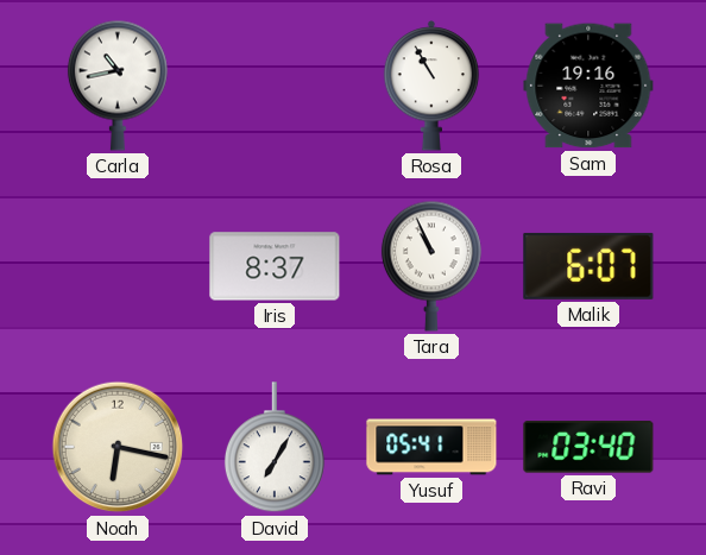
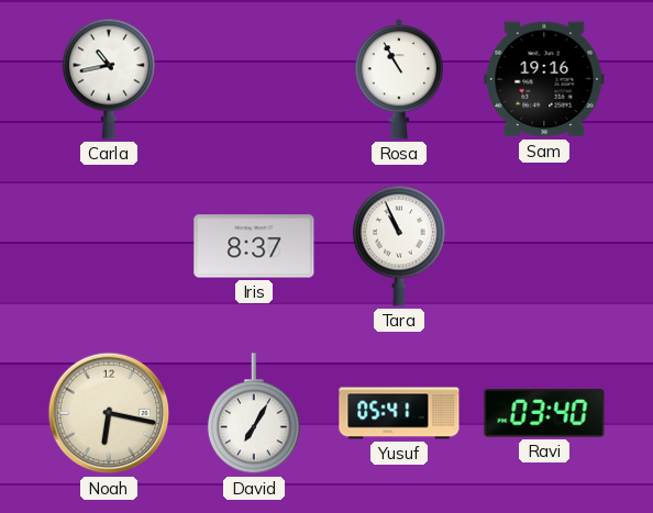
Malik: 6:07 -> none (588, 266)
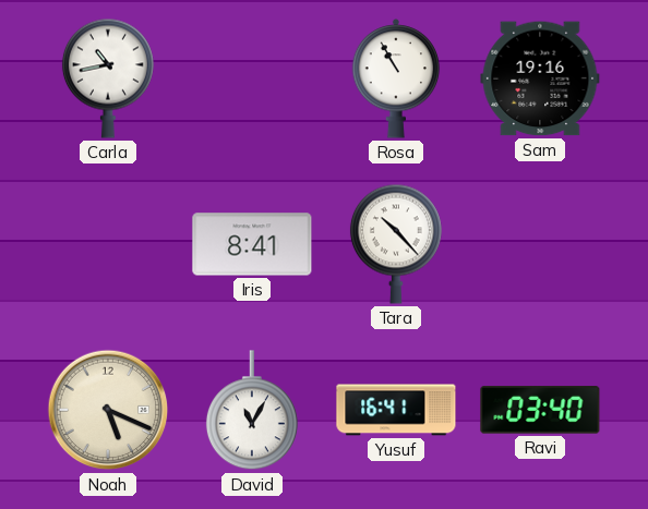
Iris: 8:37 -> 8:41 (252, 244)
Tara: 10:56 -> 10:23 (396, 244)
Noah: 6:17 -> 5:19 (108, 410)
David: 7:05 -> 11:05 (252, 411)
Yusuf: 05:41 -> 16:41 (396, 410)
